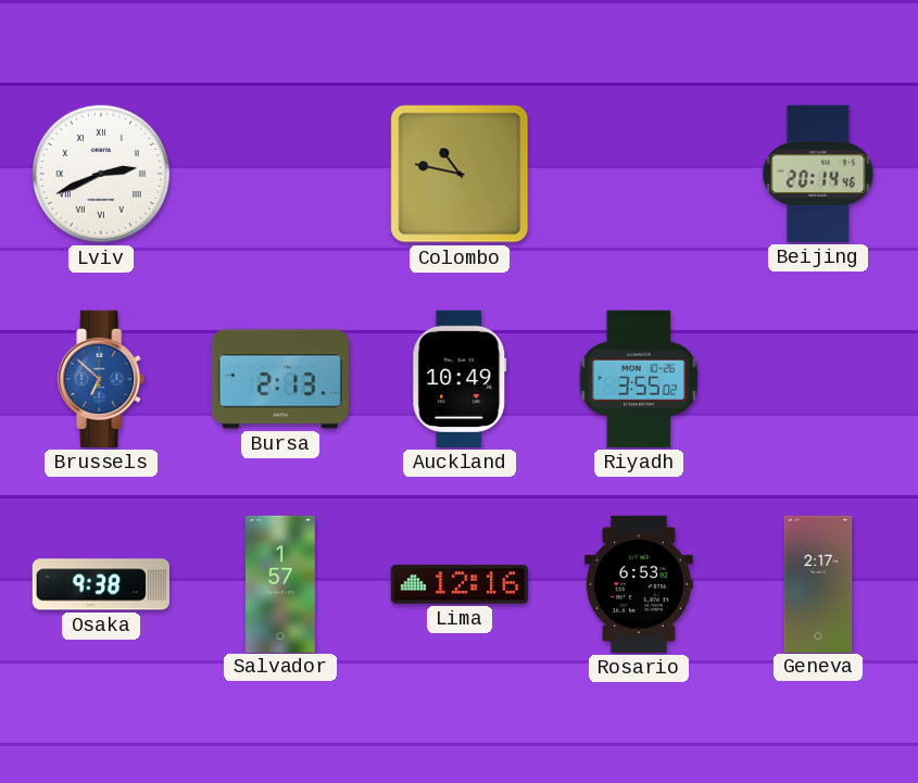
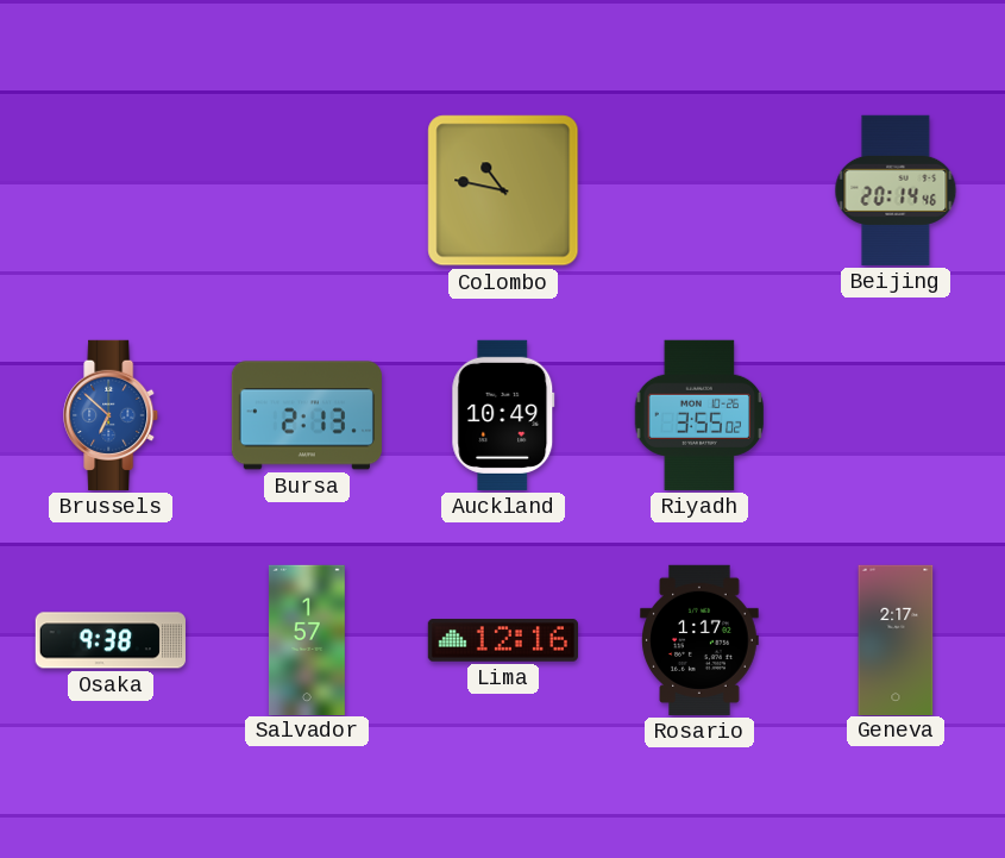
Lviv: 2:41 -> none (101, 174)
Rosario: 6:53 -> 1:17 (699, 640)
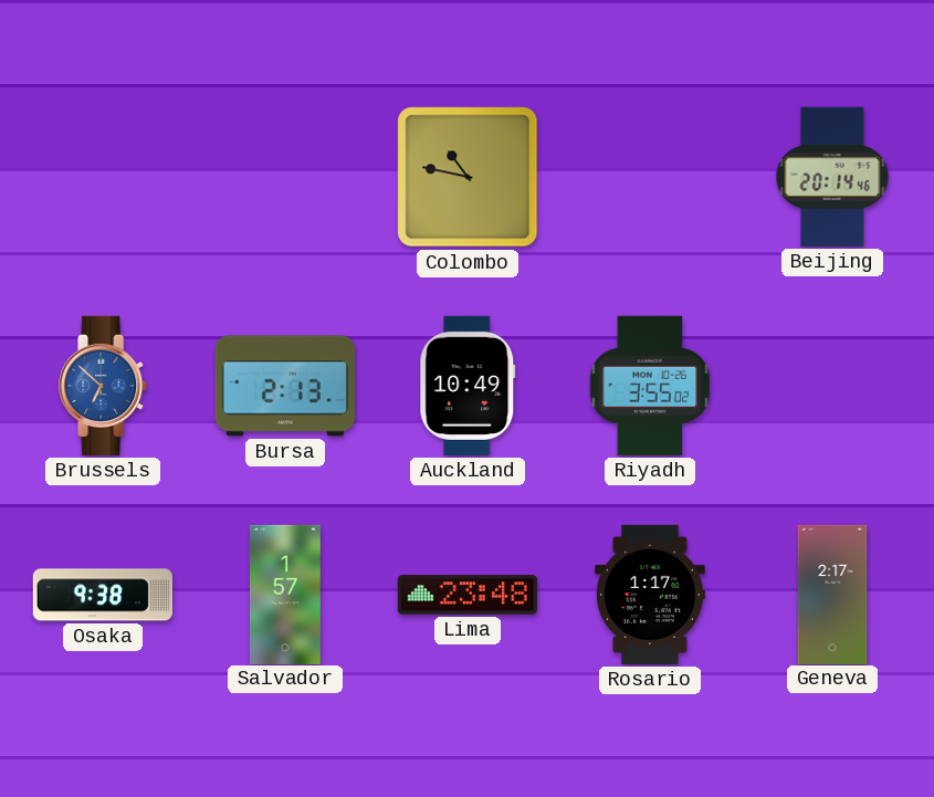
Lima: 12:16 -> 23:48 (468, 595)
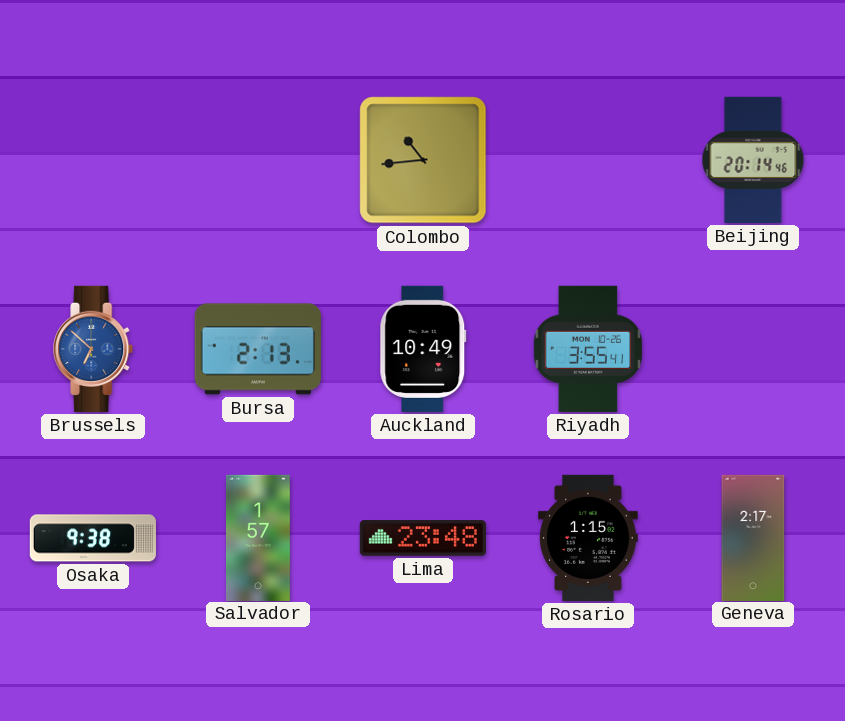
Colombo: 10:47 -> 10:44 (423, 160)
Riyadh: 3:55:02 -> 3:55:41 (588, 349)
Rosario: 1:17 -> 1:15 (588, 538)
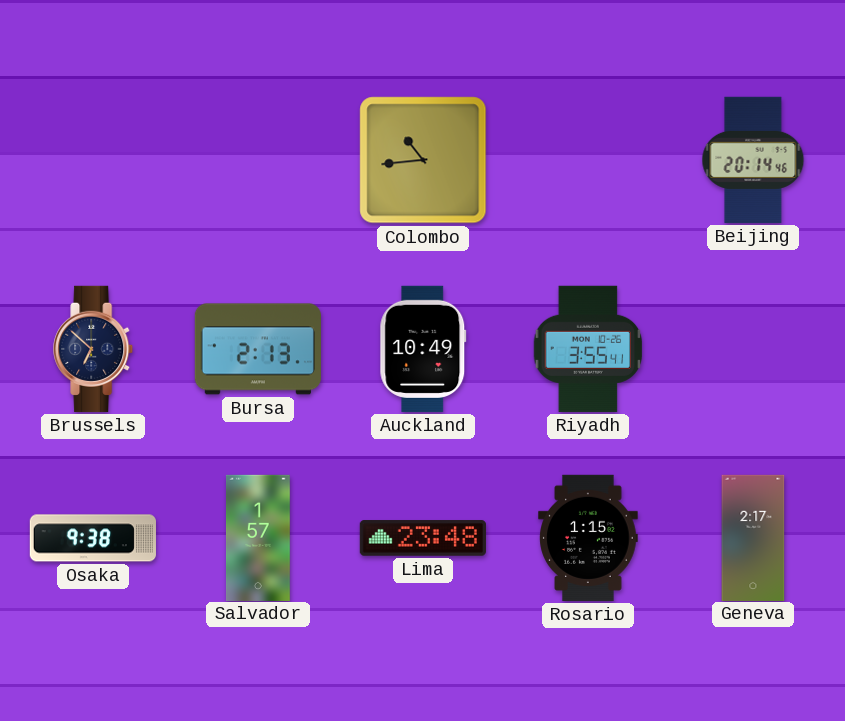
Brussels dial: blue -> navy (94, 349)
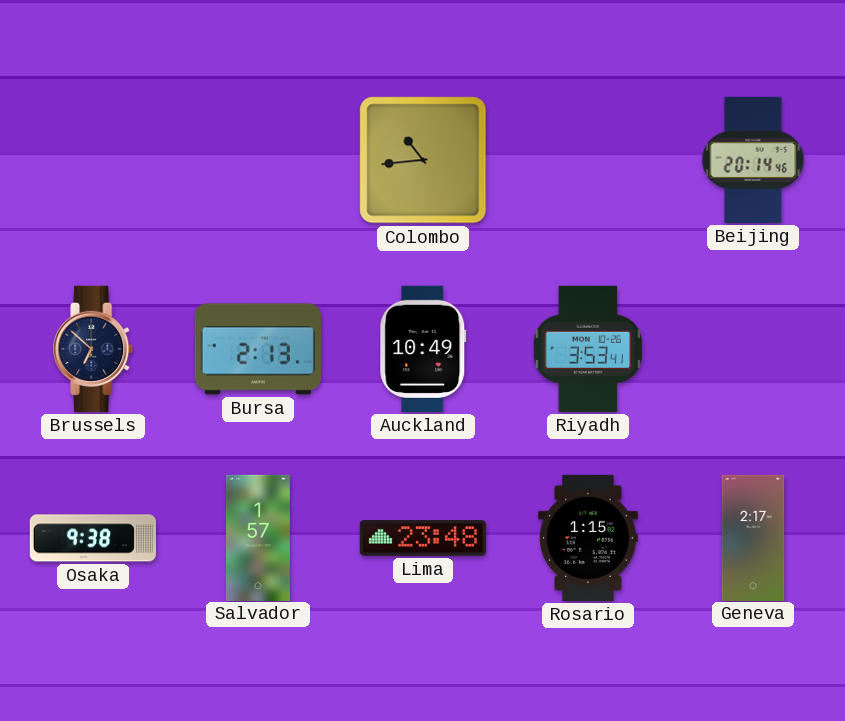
Riyadh: 3:55 -> 3:53 (588, 349)
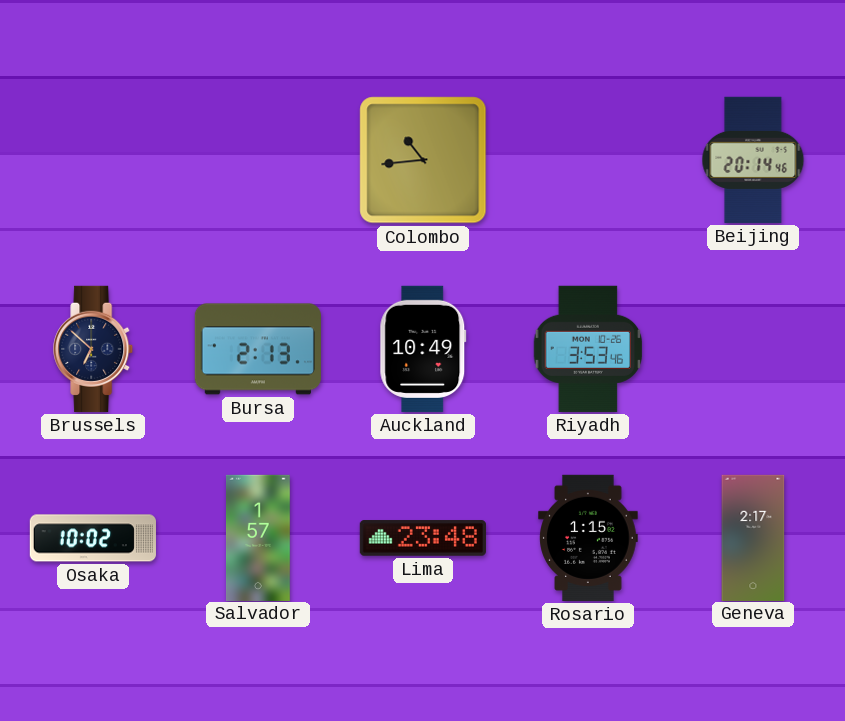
Riyadh: 3:53:41 -> 3:53:46 (588, 349)
Osaka: 9:38 -> 10:02 (93, 538)
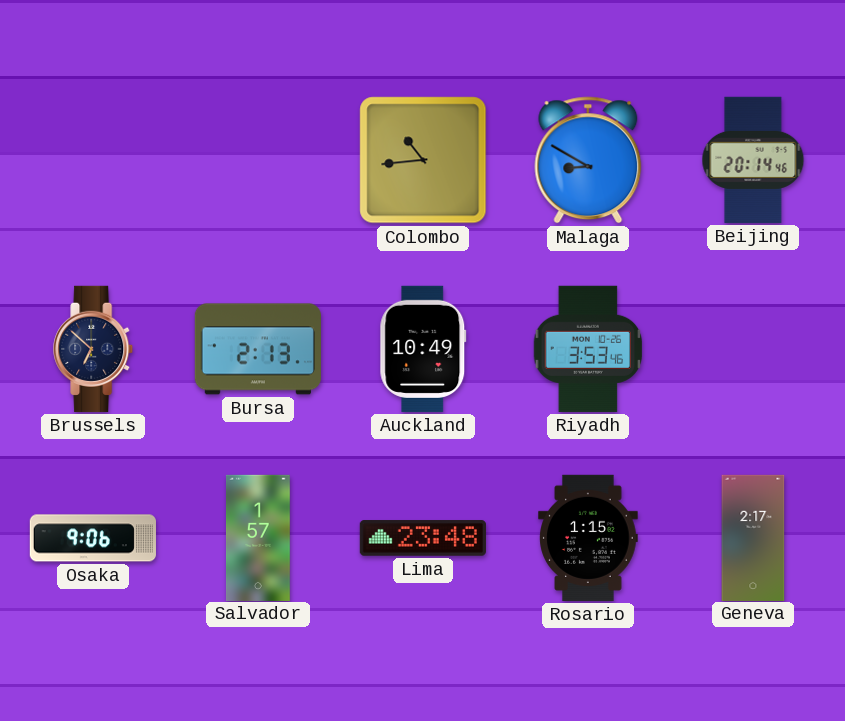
Malaga: none -> 8:50 (588, 160)
Osaka: 10:02 -> 9:06 (93, 538)
